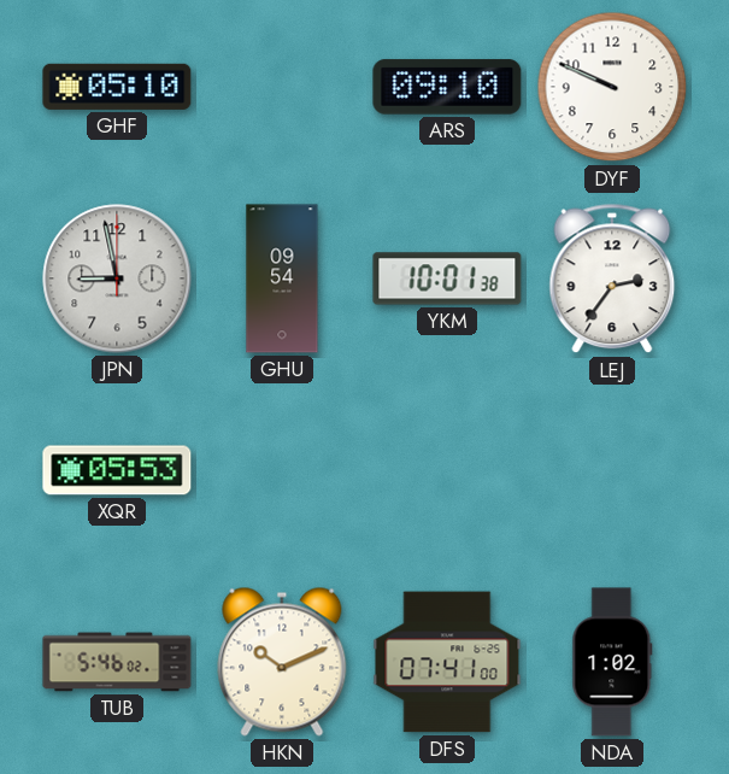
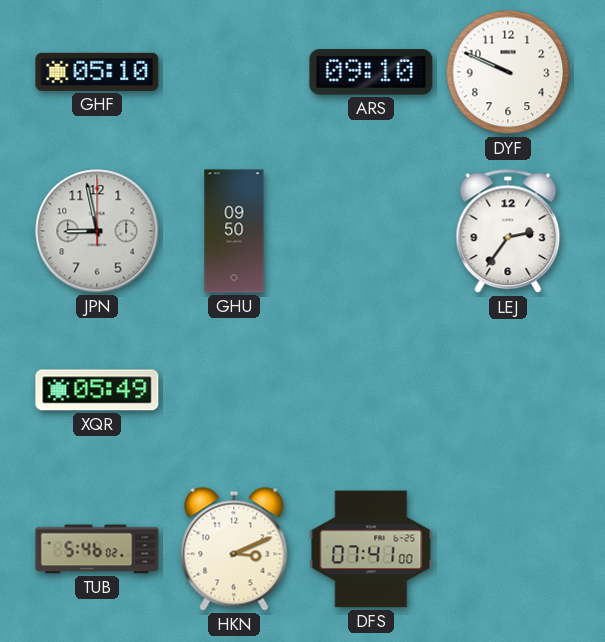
GHU: 09:54 -> 09:50 (234, 231)
YKM: 10:01 -> none (447, 278)
XQR: 05:53 -> 05:49 (97, 390)
HKN: 10:11 -> 3:11 (234, 549)
NDA: 1:02 -> none (612, 662)
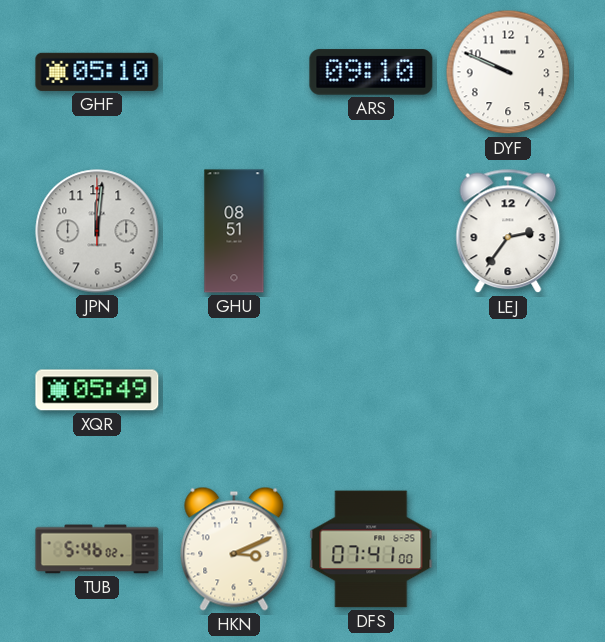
JPN: 8:58 -> 12:01 (97, 231)
GHU: 09:50 -> 08:51 (234, 231)
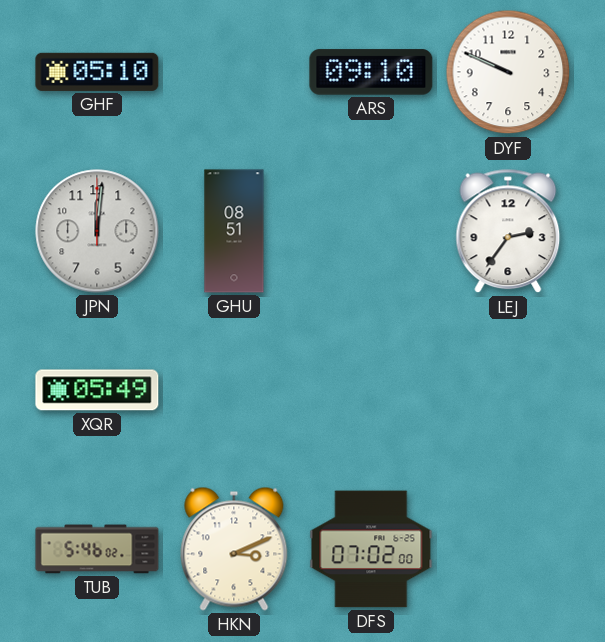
DFS: 07:41 -> 07:02 (371, 549)
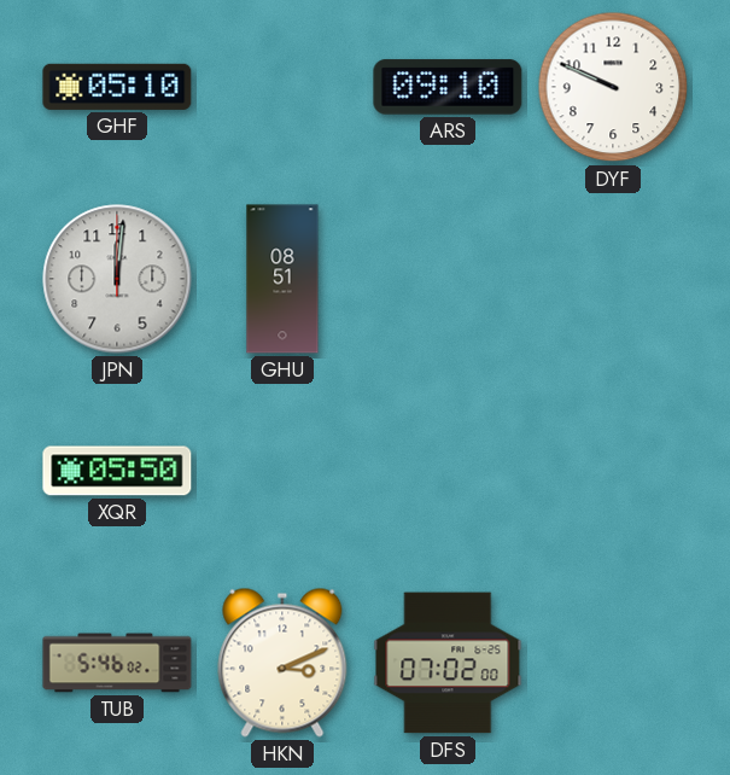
LEJ: 2:36 -> none (508, 231)
XQR: 05:49 -> 05:50 (117, 471)
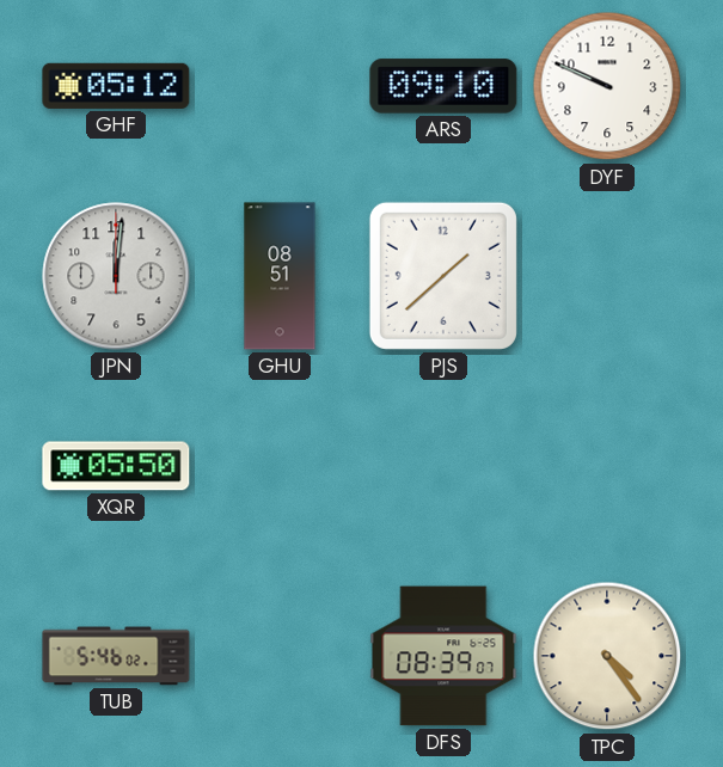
GHF: 05:10 -> 05:12 (116, 86)
PJS: none -> 1:38 (443, 276)
HKN: 3:11 -> none (282, 663)
DFS: 07:02 -> 08:39 (443, 656)
TPC: none -> 4:24 (607, 656)
